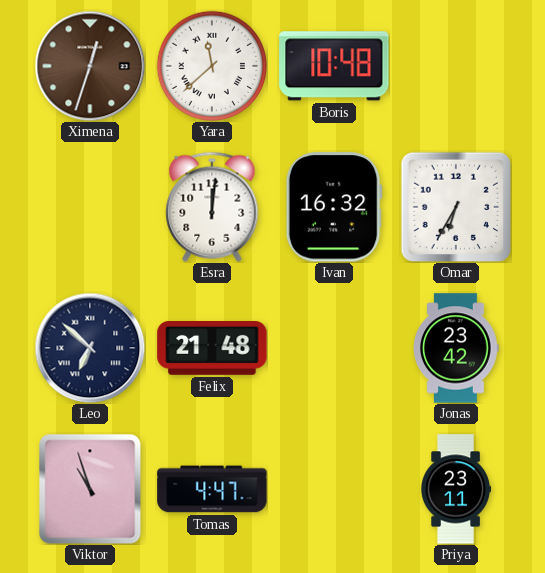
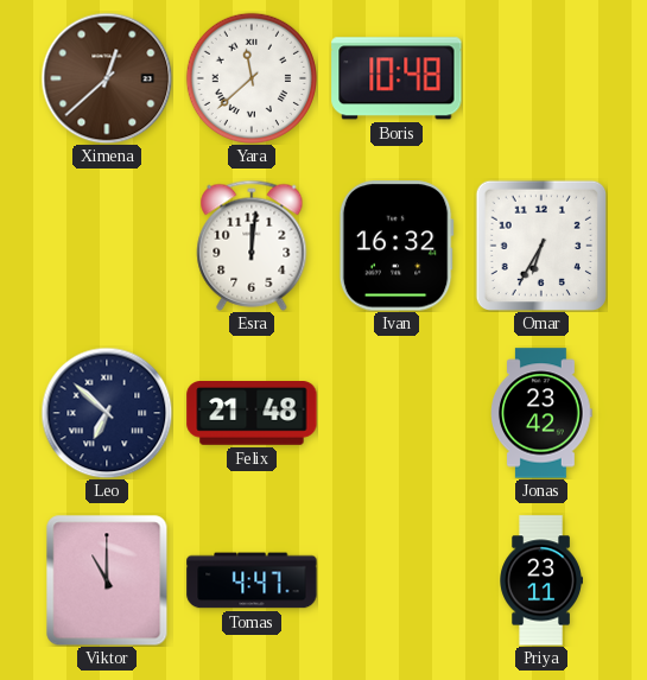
Ximena: 12:33 -> 12:38 (107, 78)
Viktor: 10:57 -> 11:00 (107, 580)
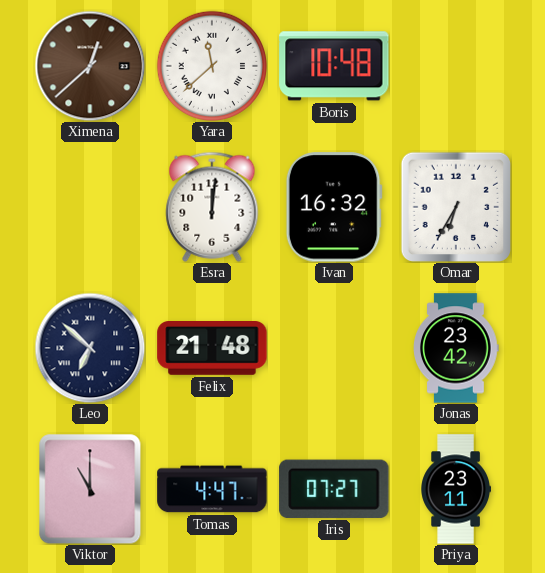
Iris: none -> 07:27 (334, 489)
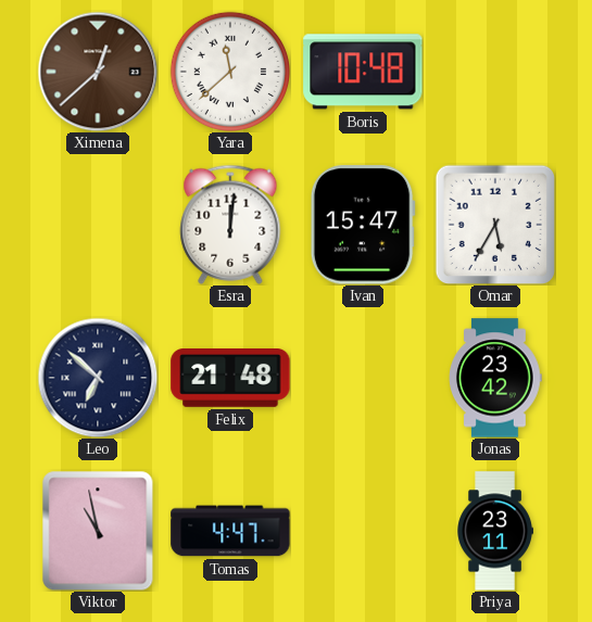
Ivan: 16:32 -> 15:47 (363, 225)
Omar: 6:35 -> 5:35 (495, 225)
Viktor: 11:00 -> 10:58 (98, 531)
Iris: 07:27 -> none (334, 489)
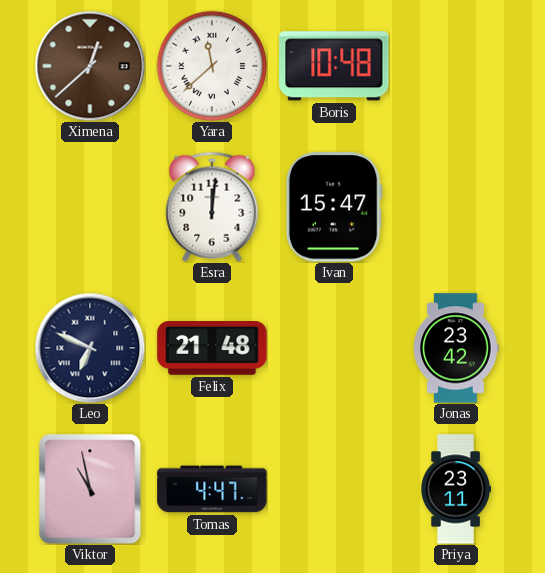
Omar: 5:35 -> none (495, 225)
Leo: 6:52 -> 6:49 (90, 348)
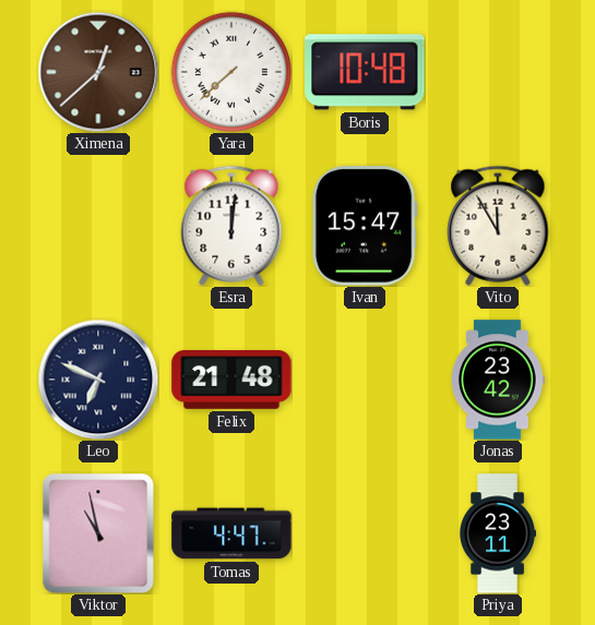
Yara: 11:38 -> 7:38 (230, 71)
Vito: none -> 11:55 (498, 226)
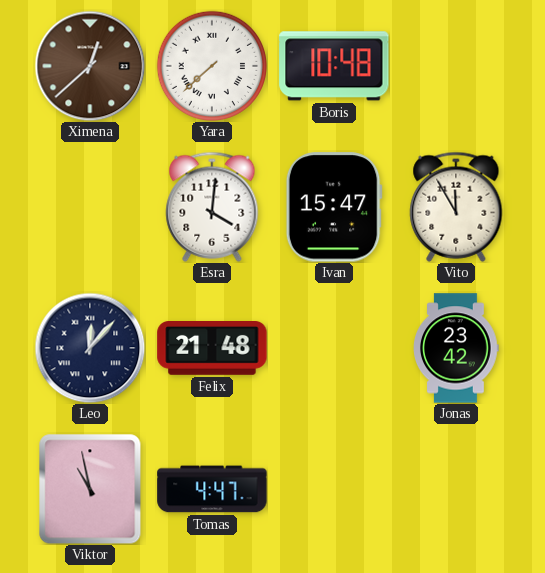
Esra: 12:01 -> 4:01 (212, 207)
Leo: 6:49 -> 12:07 (90, 348)
Priya: 23:11 -> none (497, 533)
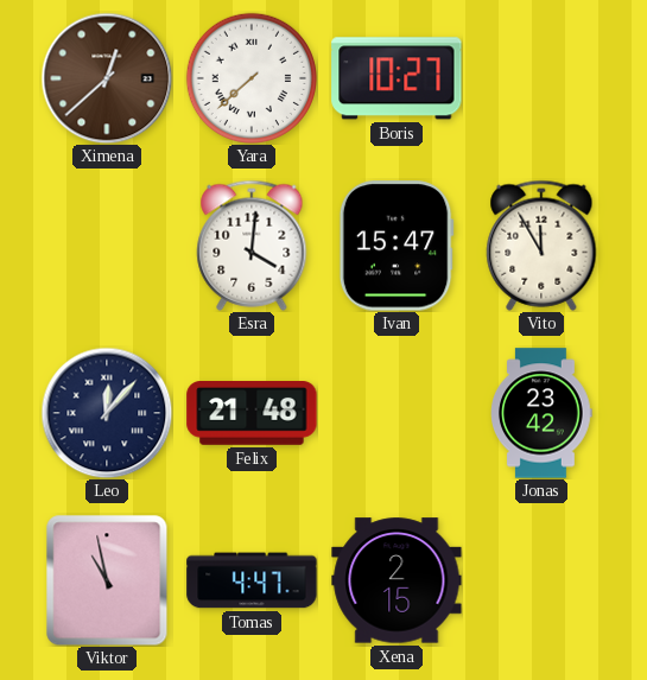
Boris: 10:48 -> 10:27 (397, 78)
Xena: none -> 2:15 (397, 580)
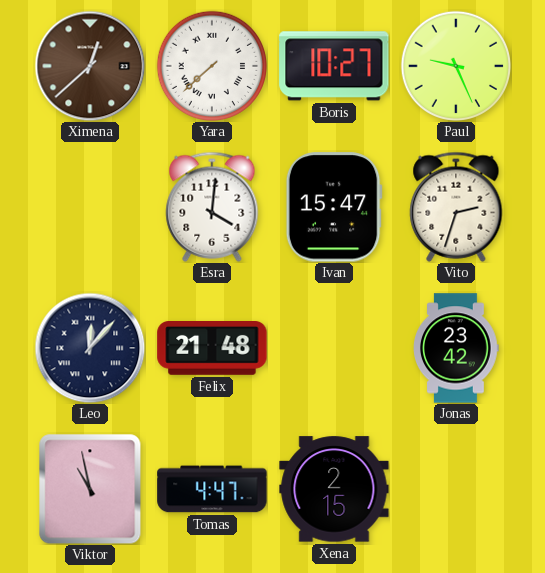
Paul: none -> 9:26 (455, 65)
Vito: 11:55 -> 2:33 (456, 207)
